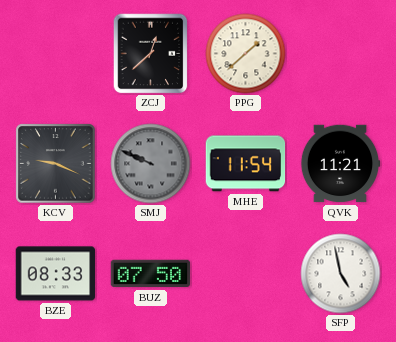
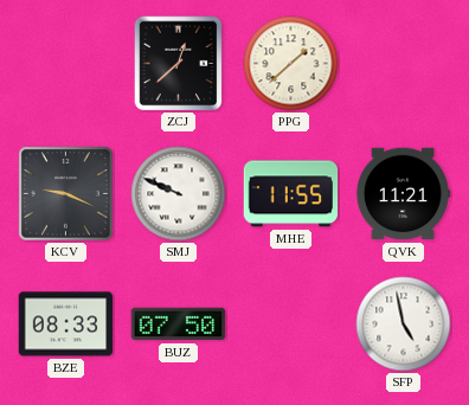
SMJ dial: grey -> white (179, 194)
MHE: 11:54 -> 11:55 (291, 194)
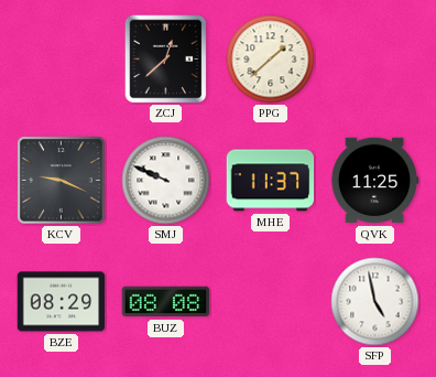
MHE: 11:55 -> 11:37 (271, 181)
QVK: 11:21 -> 11:25 (374, 181)
BZE: 08:33 -> 08:29 (62, 302)
BUZ: 07:50 -> 08:08 (166, 302)
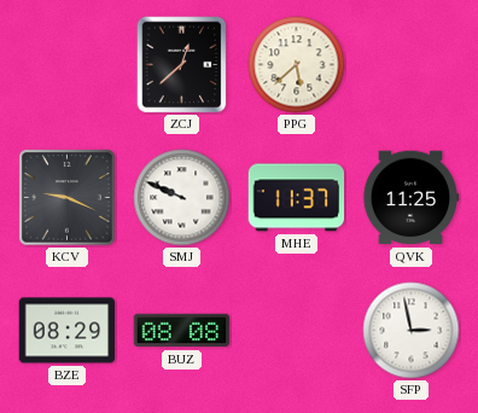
PPG: 1:38 -> 5:38 (297, 65)
SFP: 4:58 -> 2:58 (412, 331)
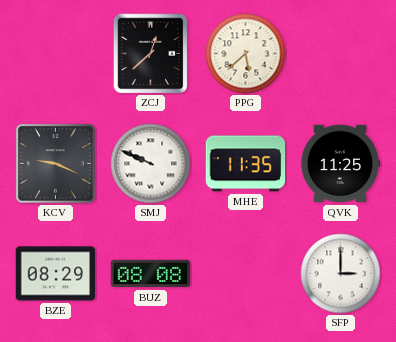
MHE: 11:37 -> 11:35 (246, 164)
SFP: 2:58 -> 3:00 (341, 274)
